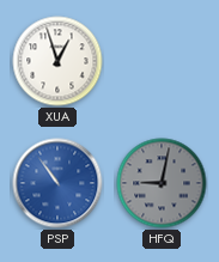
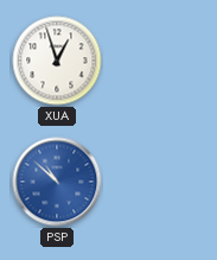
PSP: 10:54 -> 10:52 (57, 182)
HFQ: 9:02 -> none (162, 183)
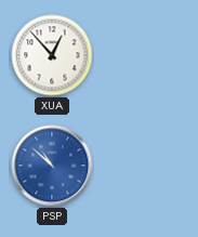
XUA: 12:57 -> 12:53 (52, 55)
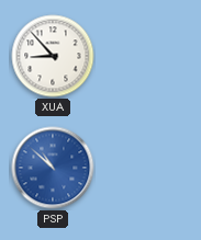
XUA: 12:53 -> 8:53 (53, 56)
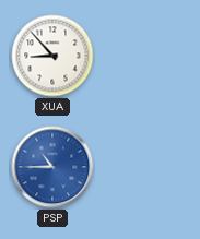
PSP: 10:52 -> 10:45 (52, 167)
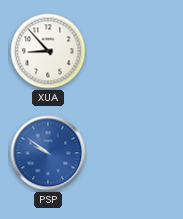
PSP: 10:45 -> 9:51 (48, 153)
